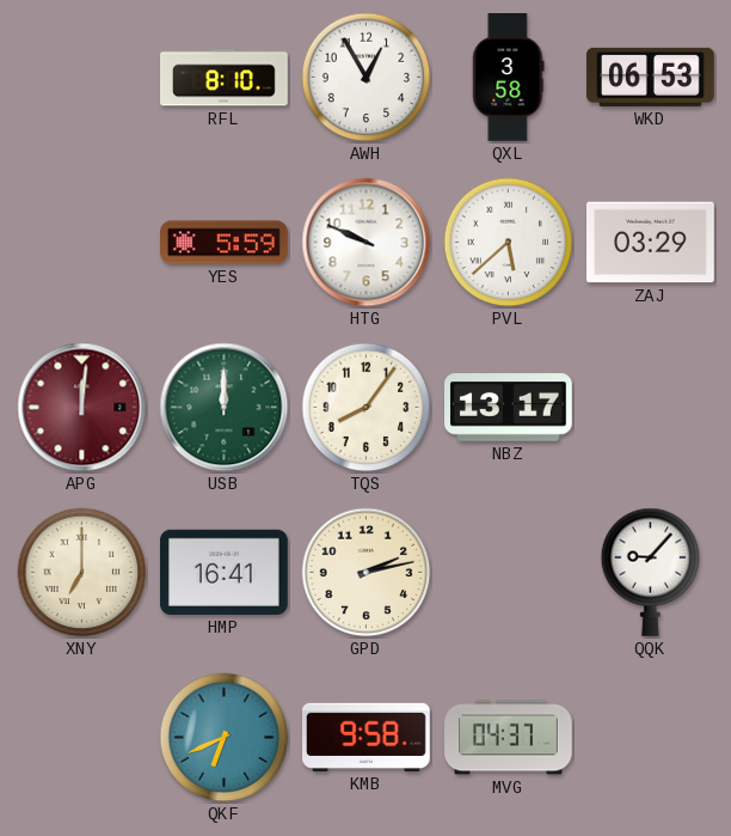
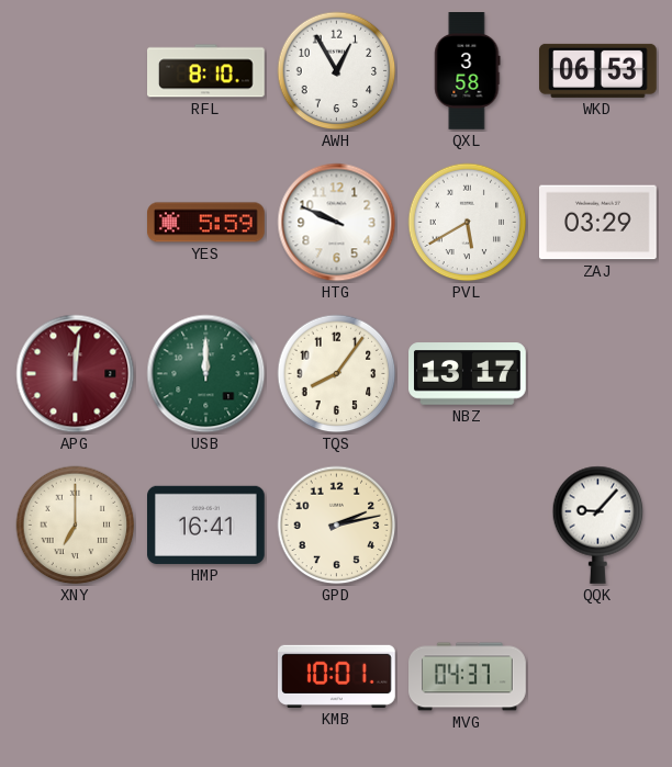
PVL: 5:38 -> 5:40 (468, 223)
QKF: 6:41 -> none (225, 738)
KMB: 9:58 -> 10:01 (337, 676)
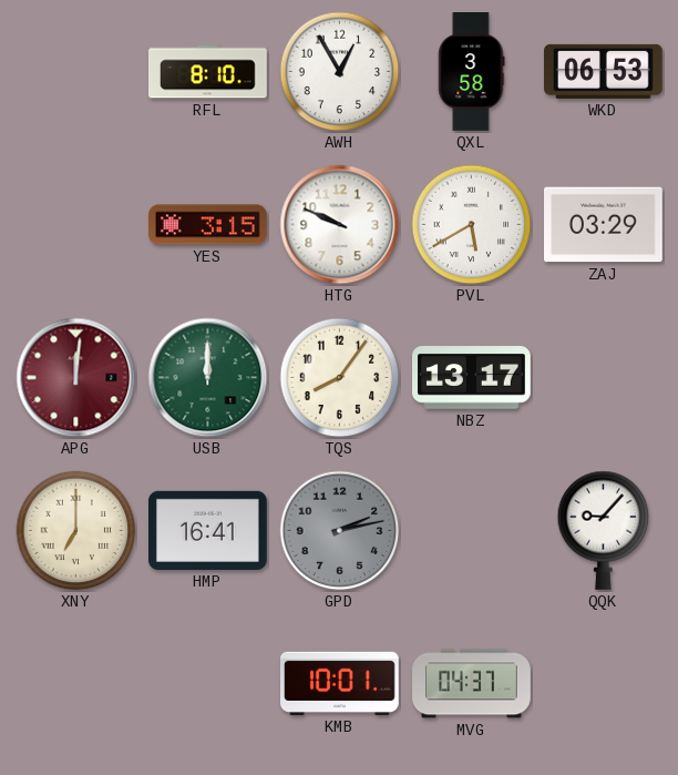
YES: 5:59 -> 3:15 (208, 225)
GPD dial: cream -> grey (340, 531)
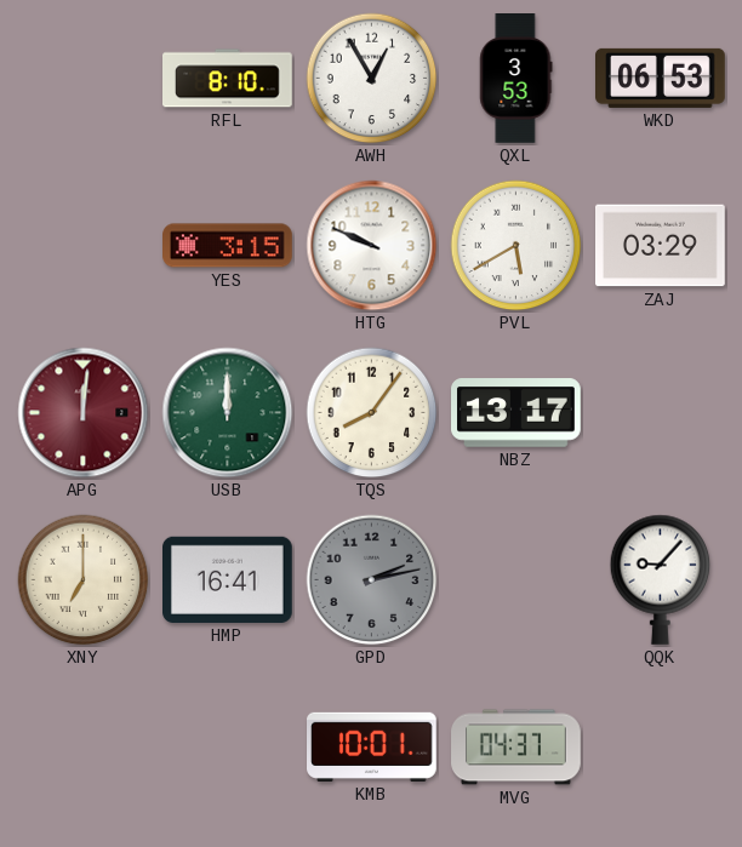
QXL: 3:58 -> 3:53 (516, 79)
